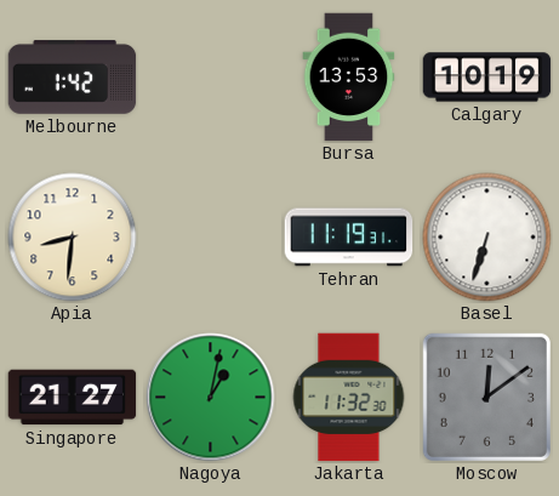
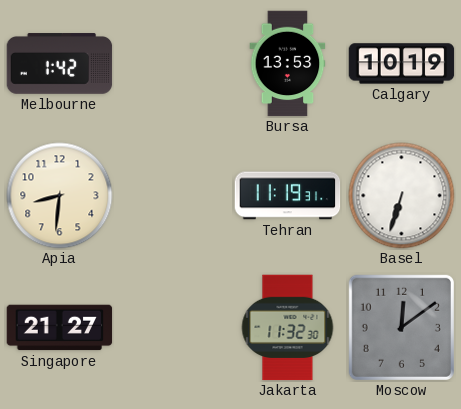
Nagoya: 1:02 -> none (211, 398)
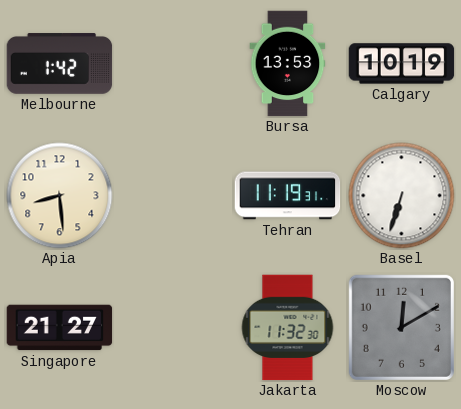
Apia: 8:31 -> 8:29 (60, 196)
Moscow: 12:09 -> 12:10 (401, 327)
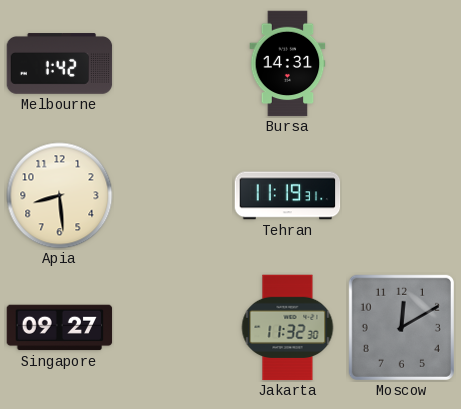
Bursa: 13:53 -> 14:31 (288, 64)
Calgary: 10:19 -> none (402, 64)
Basel: 6:33 -> none (402, 196)
Singapore: 21:27 -> 09:27 (60, 328)
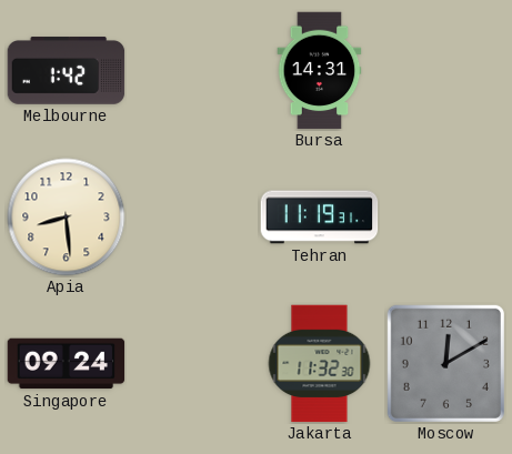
Singapore: 09:27 -> 09:24 (67, 364)
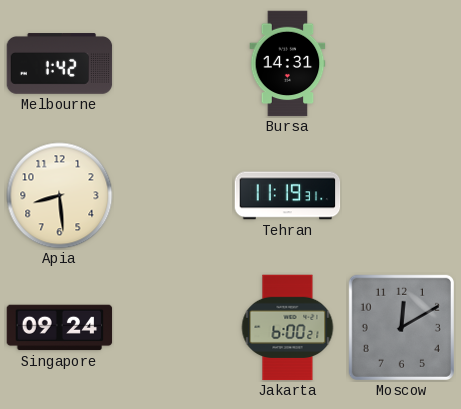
Jakarta: 11:32 -> 6:00 (288, 328)
